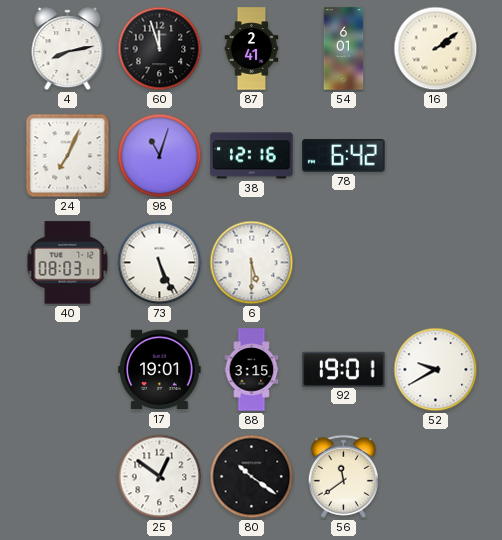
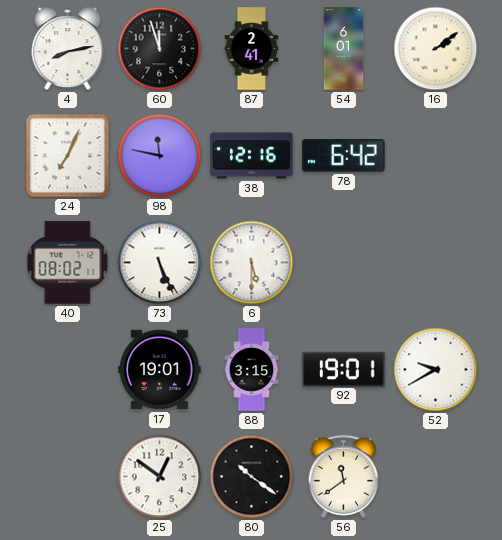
98: 11:03 -> 11:47 (160, 156)
40: 08:03 -> 08:02 (68, 263)
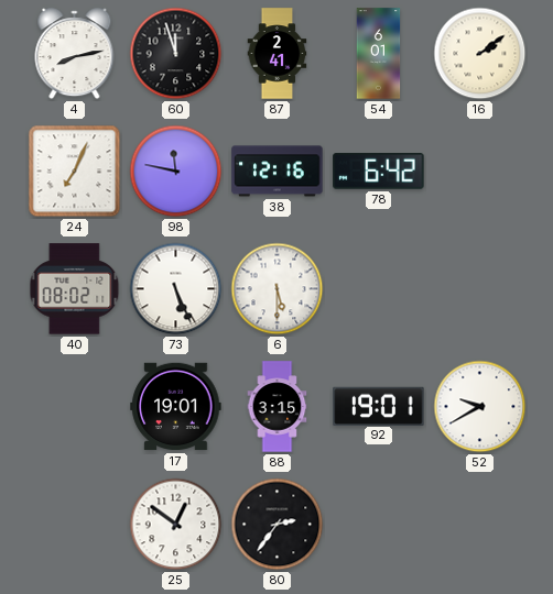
80: 10:21 -> 2:36 (278, 525)
56: 11:39 -> none (343, 476)
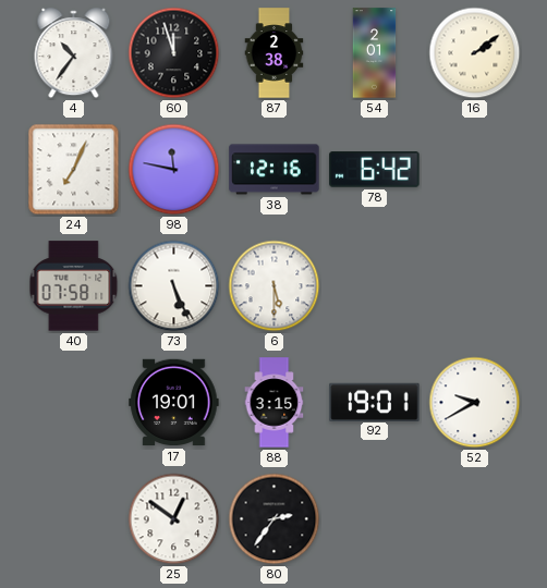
4: 8:13 -> 10:36 (74, 53)
87: 2:41 -> 2:38 (275, 53)
54: 6:01 -> 2:01 (375, 53)
40: 08:02 -> 07:58 (74, 286)
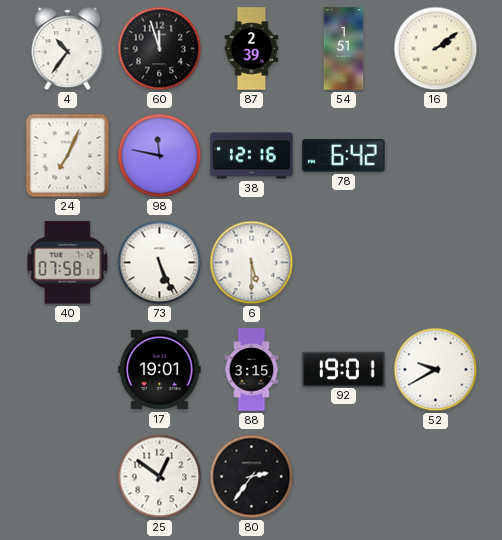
87: 2:38 -> 2:39 (252, 49)
54: 2:01 -> 1:51 (344, 49)
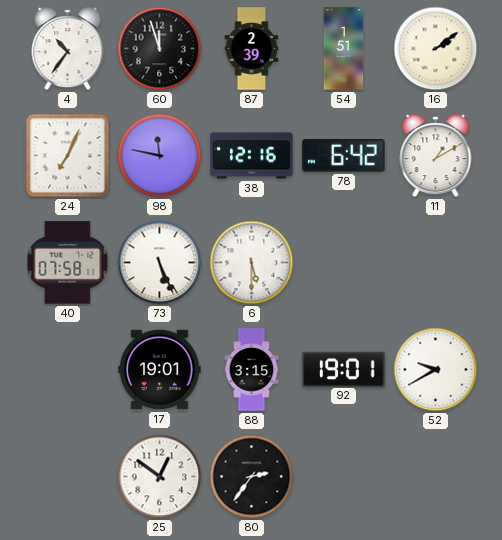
11: none -> 1:10 (436, 156)
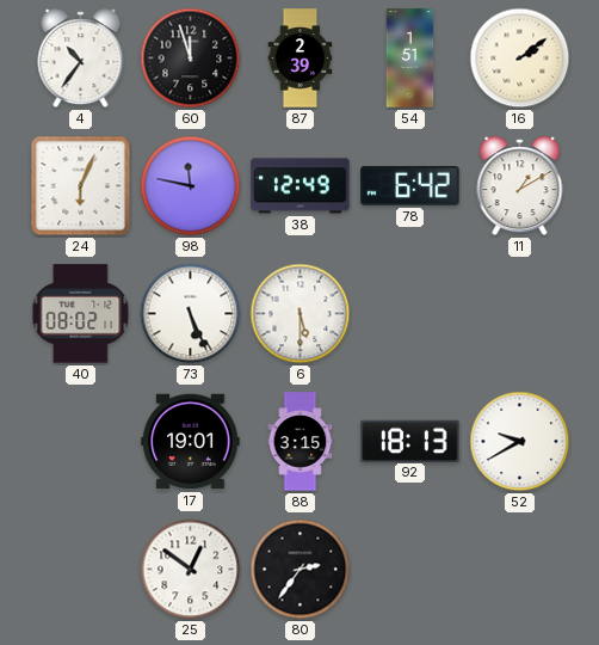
24: 7:04 -> 6:04 (81, 186)
38: 12:16 -> 12:49 (301, 186)
40: 07:58 -> 08:02 (81, 314)
92: 19:01 -> 18:13 (410, 441)
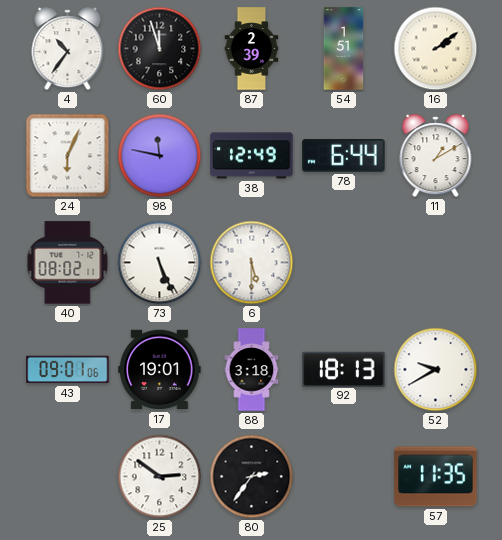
78: 6:42 -> 6:44 (344, 156)
43: none -> 09:01 (68, 370)
88: 3:15 -> 3:18 (252, 370)
25: 12:51 -> 2:51 (160, 477)
57: none -> 11:35 (436, 477)
